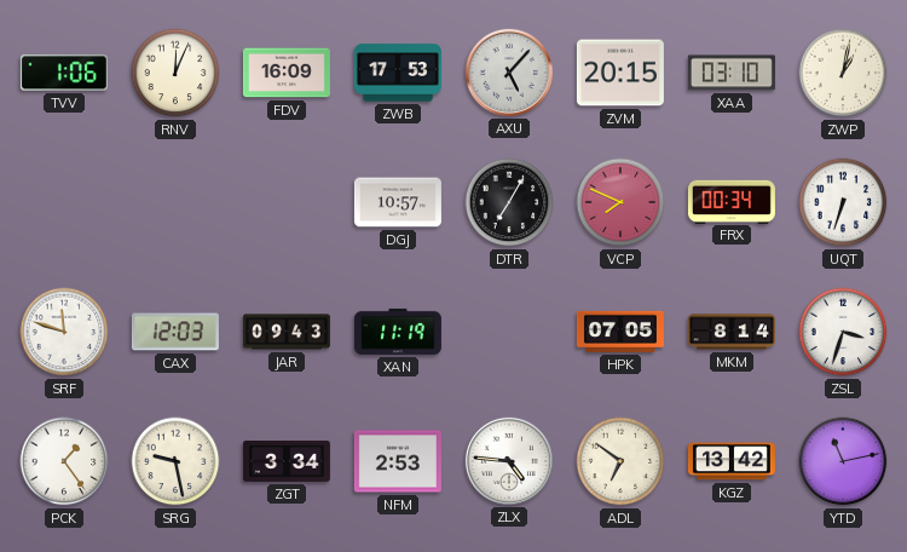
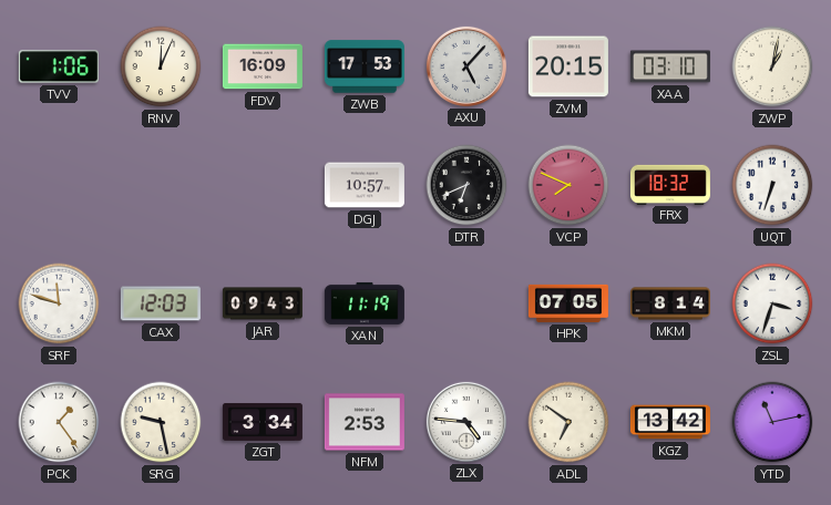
DTR: 7:05 -> 6:41 (466, 185)
FRX: 00:34 -> 18:32 (670, 184)
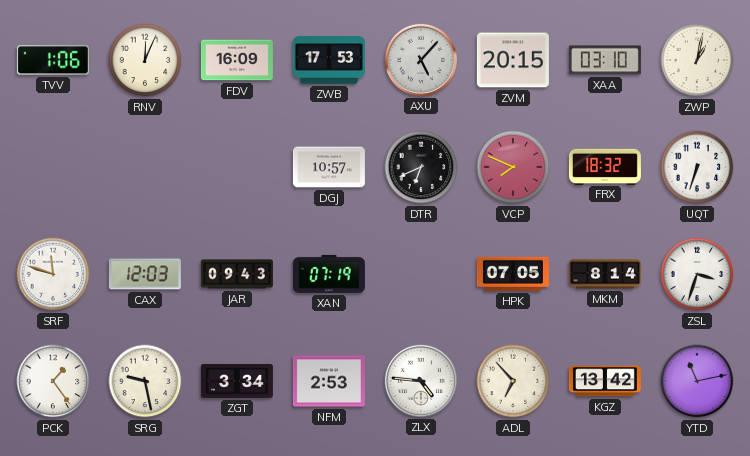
XAN: 11:19 -> 07:19 (329, 274)
ADL: 6:51 -> 6:53 (513, 381)
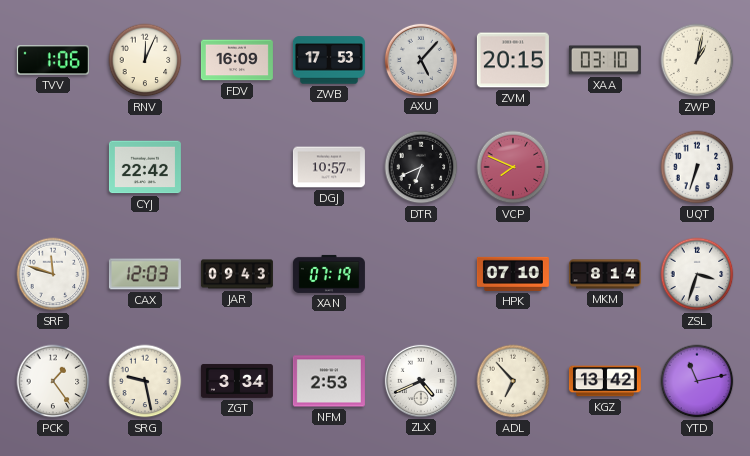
CYJ: none -> 22:42 (145, 167)
FRX: 18:32 -> none (605, 166)
HPK: 07:05 -> 07:10 (513, 274)
ZLX: 4:46 -> 4:41 (421, 381)
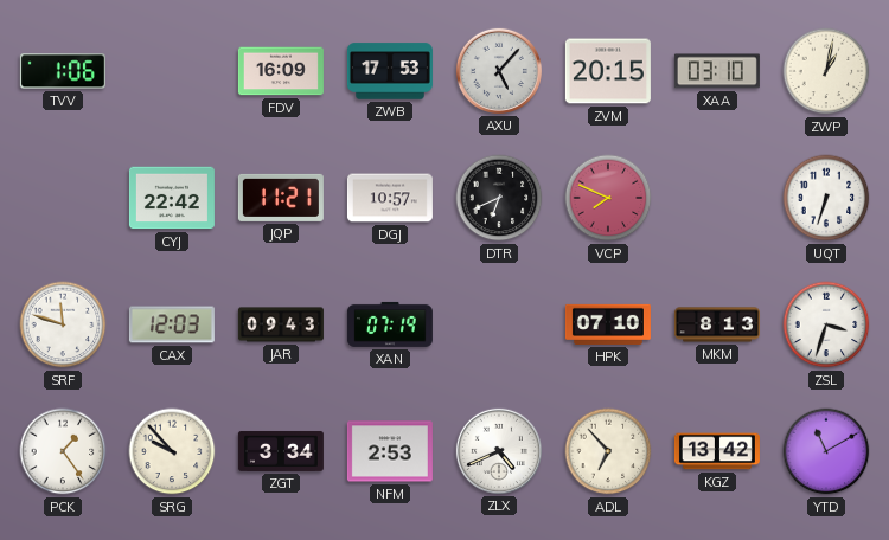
RNV: 12:04 -> none (145, 60)
JQP: none -> 11:21 (281, 198)
MKM: 8:14 -> 8:13 (717, 324)
SRG: 9:28 -> 9:53 (172, 451)
YTD: 11:13 -> 11:10 (826, 451)
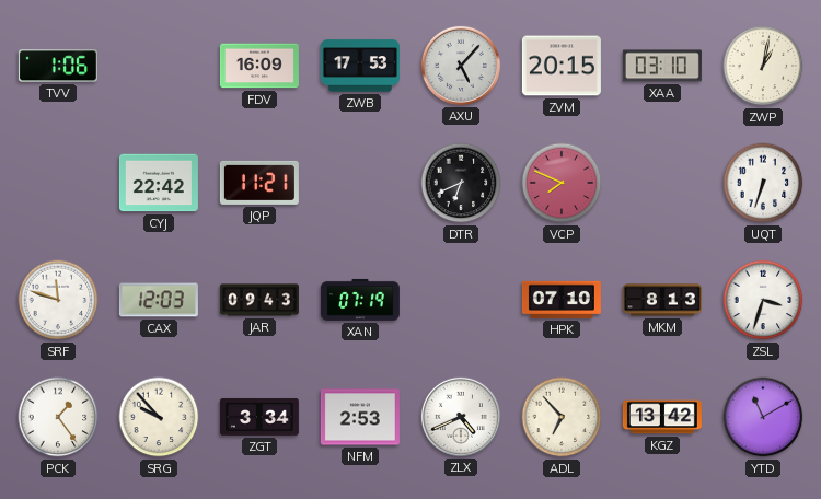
DGJ: 10:57 -> none (390, 198)
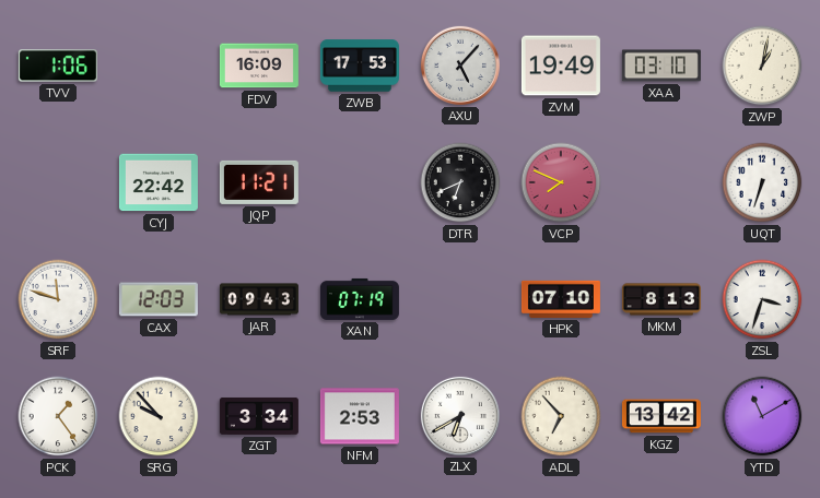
ZVM: 20:15 -> 19:49 (561, 66)
ZLX: 4:41 -> 6:40 (460, 416)
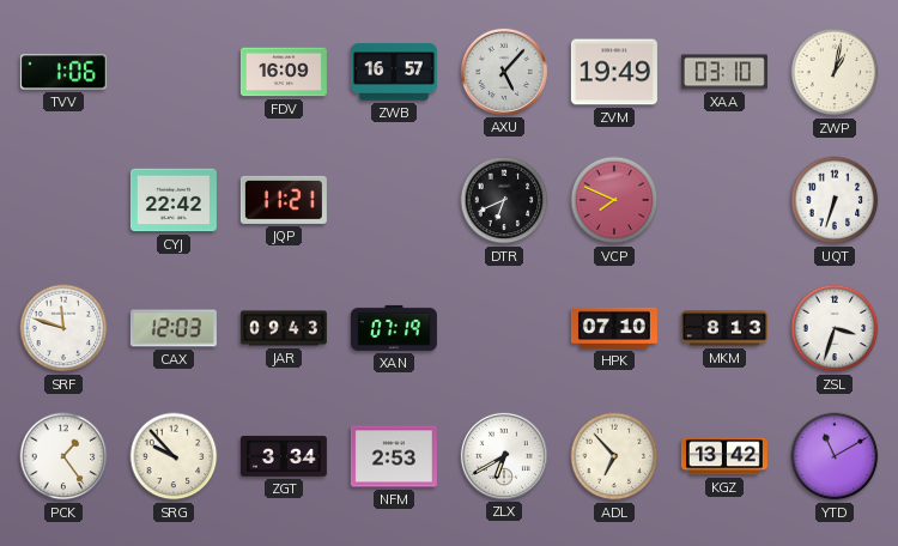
ZWB: 17:53 -> 16:57 (394, 72)
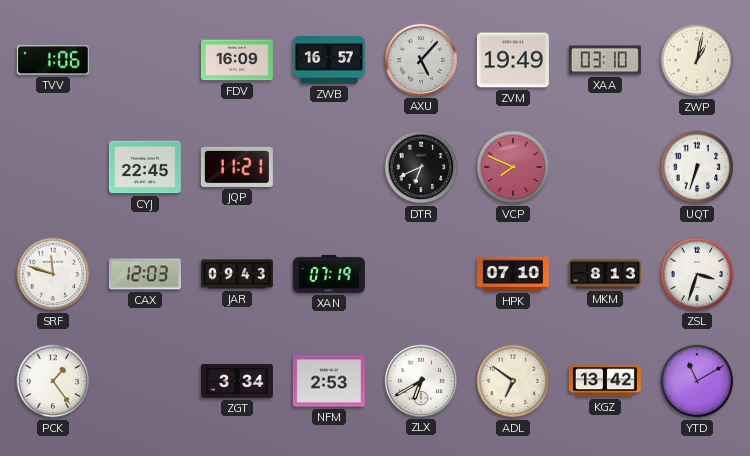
CYJ: 22:42 -> 22:45 (145, 167)
SRG: 9:53 -> none (174, 456)
ADL: 6:53 -> 6:51 (513, 381)
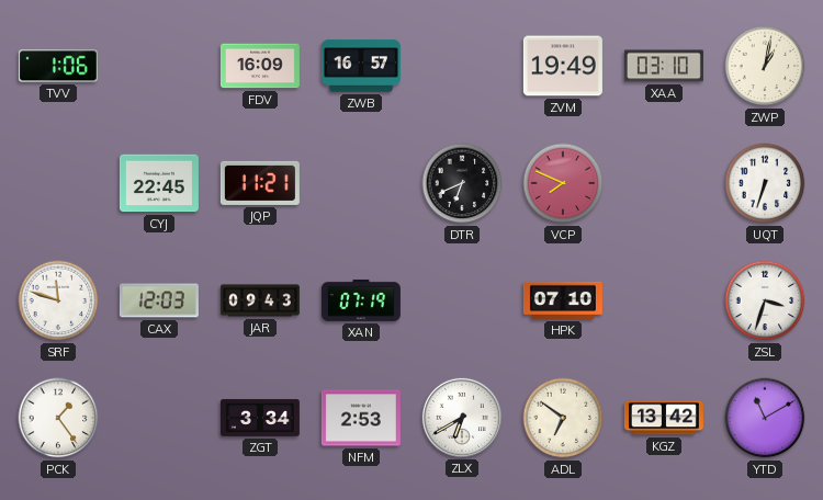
AXU: 5:07 -> none (421, 60)
MKM: 8:13 -> none (605, 274)
